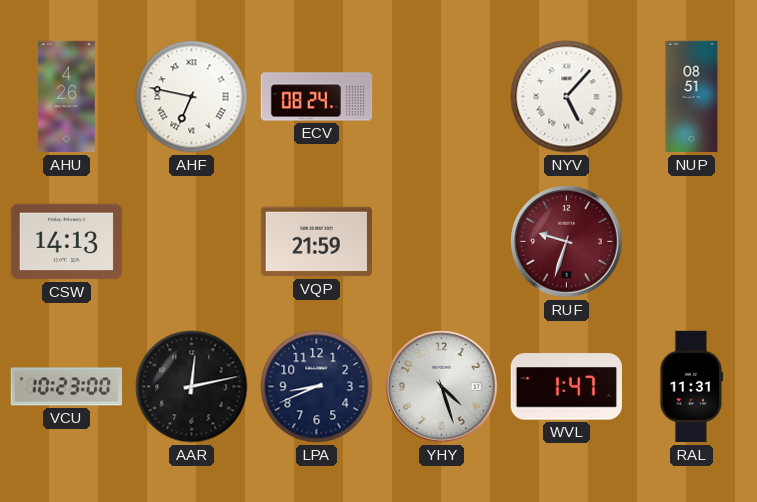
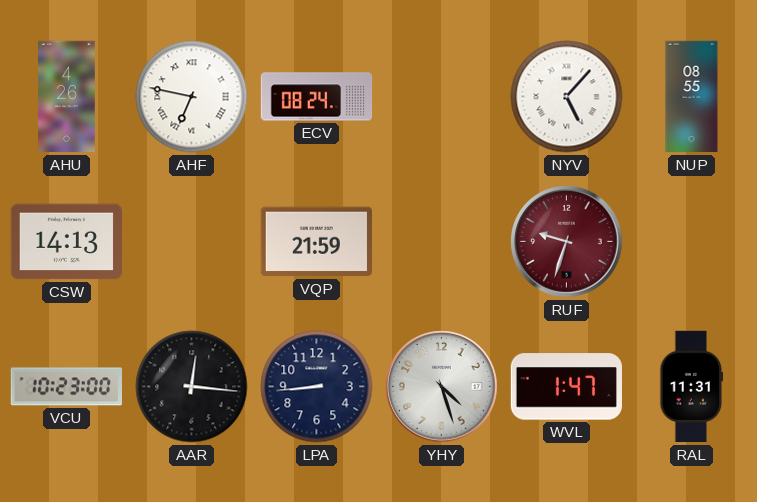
NUP: 08:51 -> 08:55 (692, 97)
AAR: 12:13 -> 12:16 (192, 387)
LPA: 8:41 -> 8:44 (317, 387)
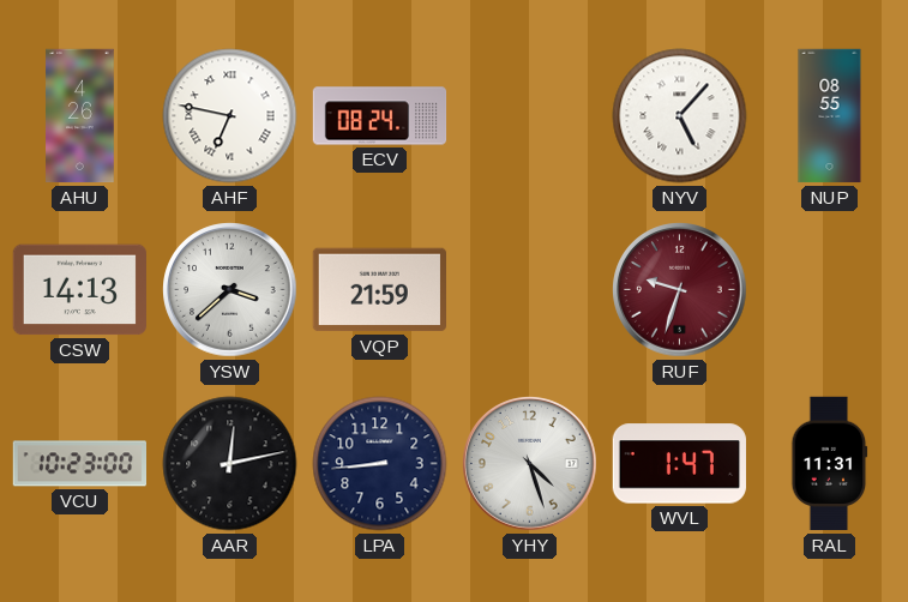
YSW: none -> 3:38 (230, 290)
AAR: 12:16 -> 12:13 (230, 464)
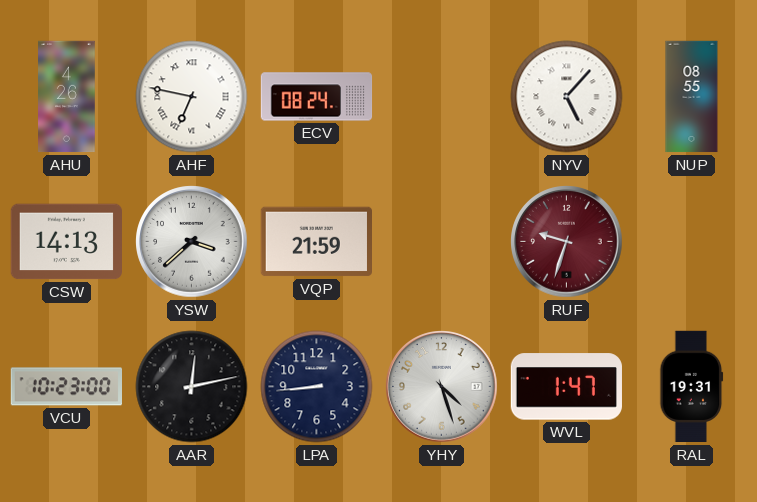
RAL: 11:31 -> 19:31 (692, 387)
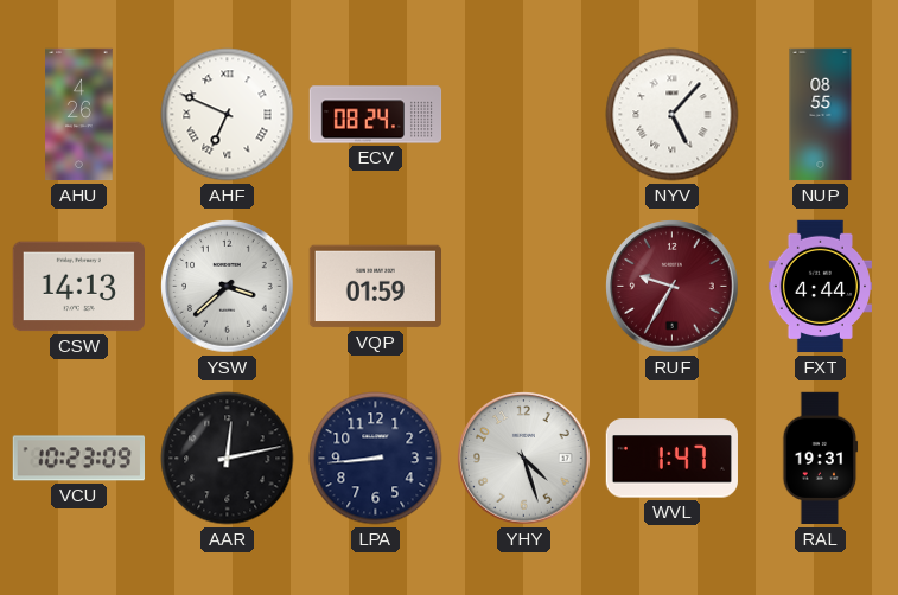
AHF: 6:47 -> 6:49 (228, 115)
VQP: 21:59 -> 01:59 (375, 287)
RUF: 9:33 -> 9:35 (673, 287)
FXT: none -> 4:44 (820, 287)
VCU: 10:23:00 -> 10:23:09 (78, 459)
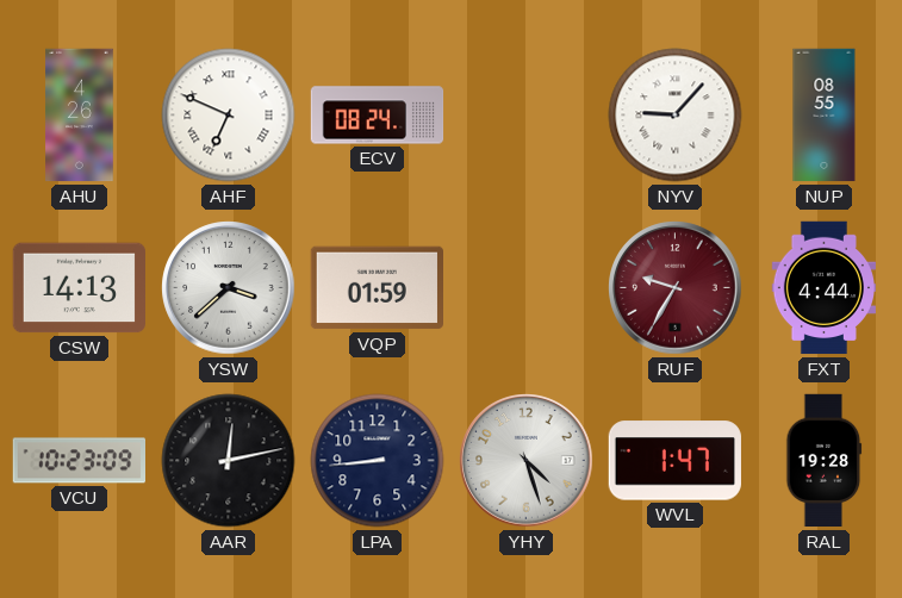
NYV: 5:07 -> 9:07 (676, 116)
RAL: 19:31 -> 19:28 (825, 461)
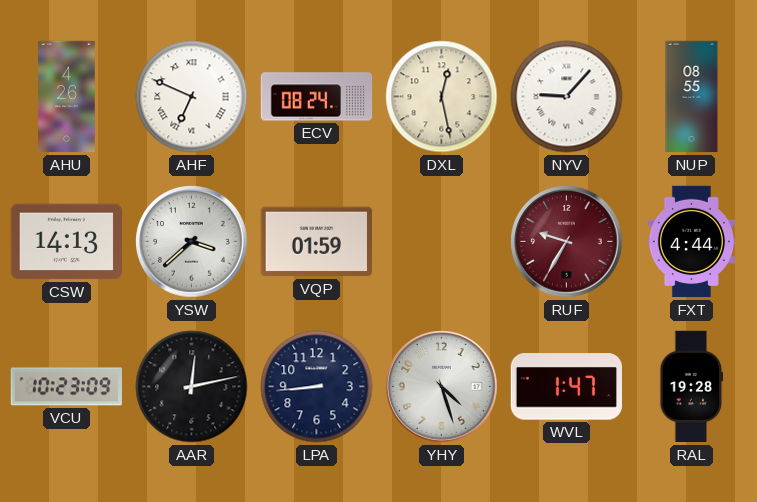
DXL: none -> 12:28 (442, 97)
